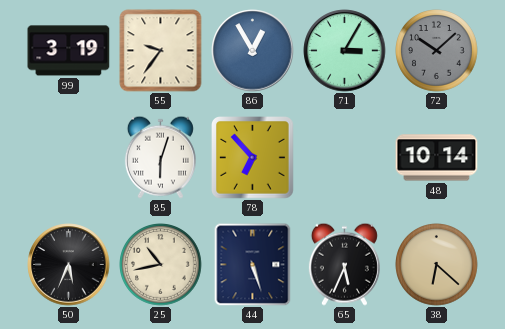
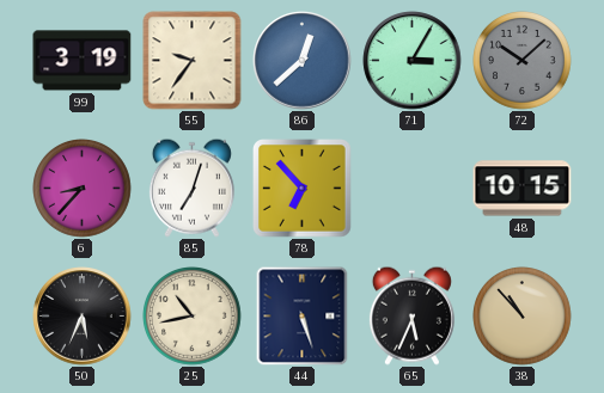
86: 12:55 -> 12:38 (303, 61)
6: none -> 8:37 (83, 189)
85: 6:03 -> 7:03 (191, 188)
48: 10:14 -> 10:15 (523, 189)
38: 6:22 -> 10:53 (523, 317)
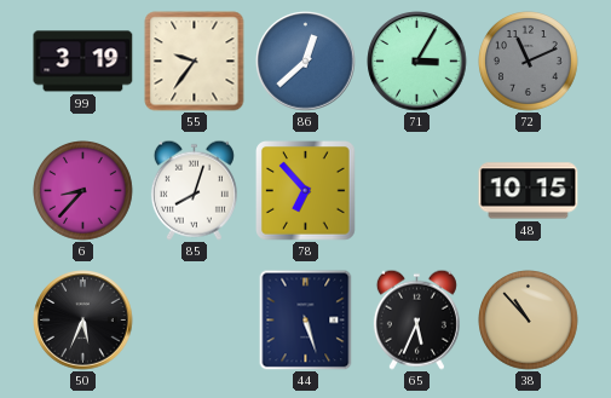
72: 10:08 -> 11:11 (529, 62)
85: 7:03 -> 8:03 (194, 190)
25: 10:43 -> none (193, 317)
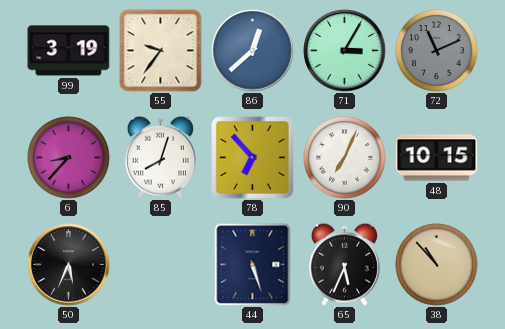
90: none -> 7:04 (345, 158)
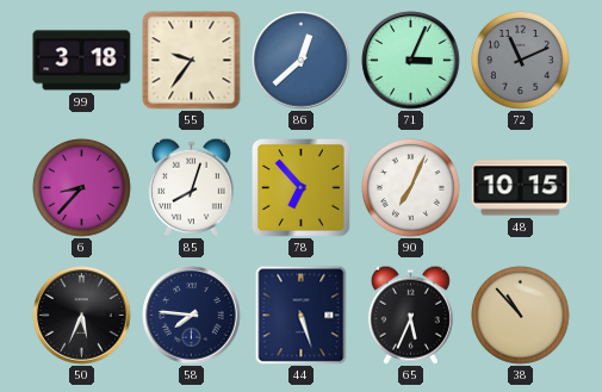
99: 3:19 -> 3:18 (82, 61)
71: 3:05 -> 3:04 (411, 61)
58: none -> 7:46 (192, 316)
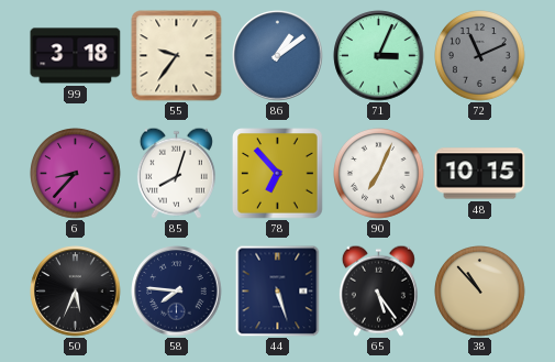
86: 12:38 -> 1:09 (278, 56)
65: 5:34 -> 5:24 (378, 290)
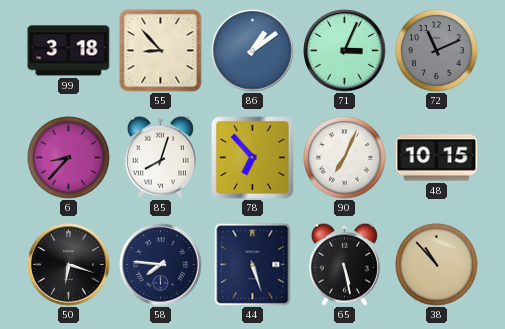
55: 9:36 -> 8:53 (161, 51)
50: 5:34 -> 6:18 (69, 265)
65: 5:24 -> 5:28 (344, 264)
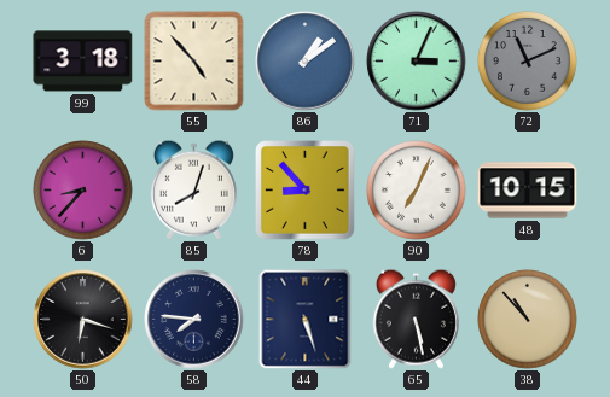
55: 8:53 -> 4:53 (194, 62)
78: 6:53 -> 8:53 (306, 191)
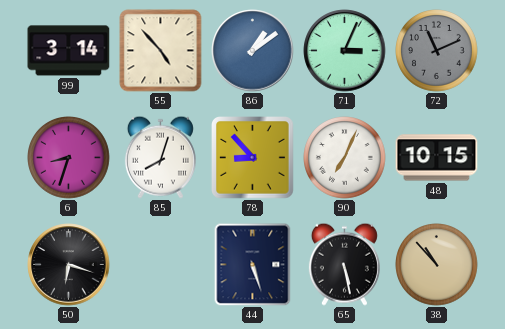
99: 3:18 -> 3:14 (69, 51)
6: 8:37 -> 8:33 (69, 158)
58: 7:46 -> none (194, 320)
